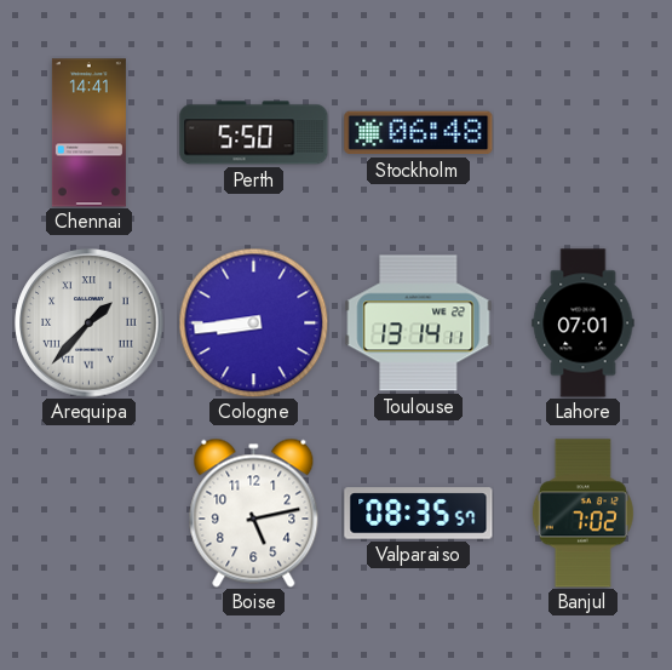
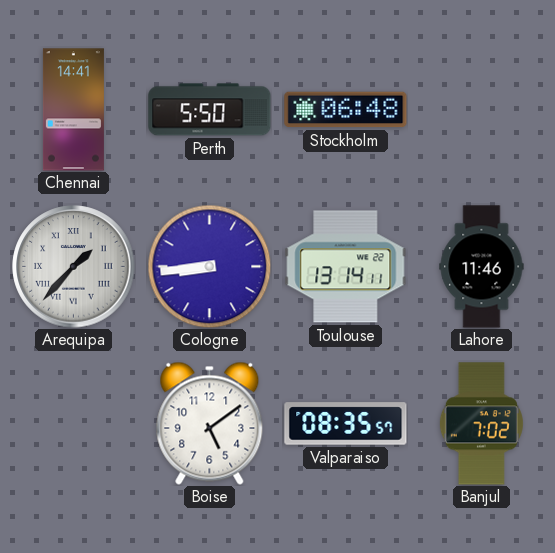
Lahore: 07:01 -> 11:46 (482, 267)
Boise: 5:13 -> 5:09 (210, 423)
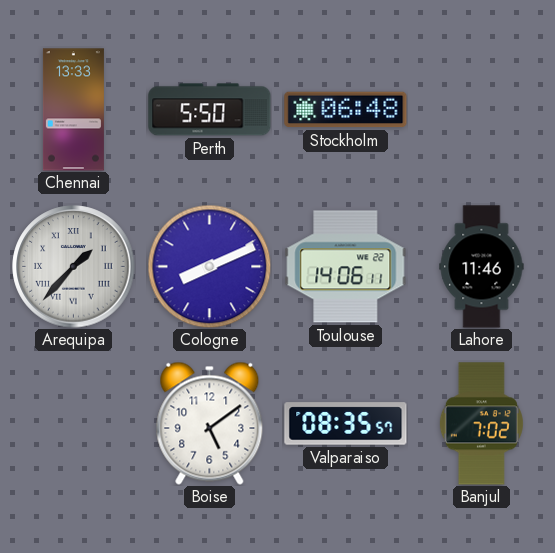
Chennai: 14:41 -> 13:33 (73, 110)
Cologne: 8:44 -> 8:11 (209, 266)
Toulouse: 13:14 -> 14:06 (346, 267)
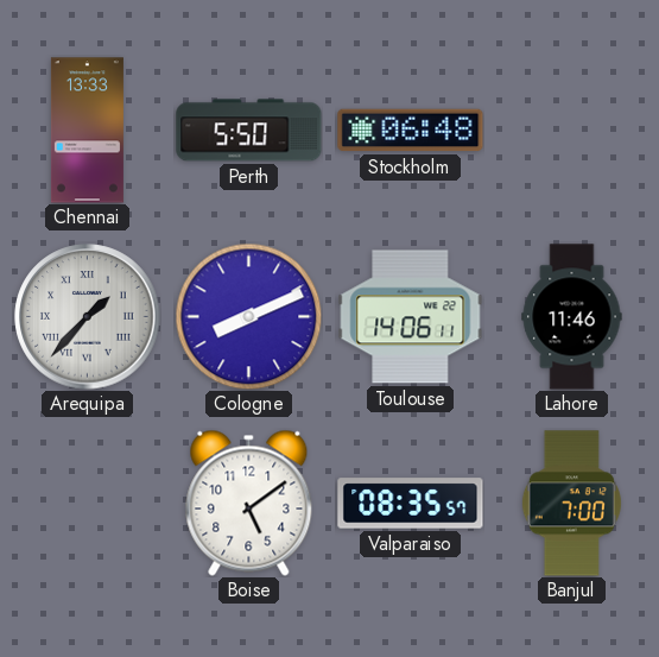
Banjul: 7:02 -> 7:00 (571, 504)
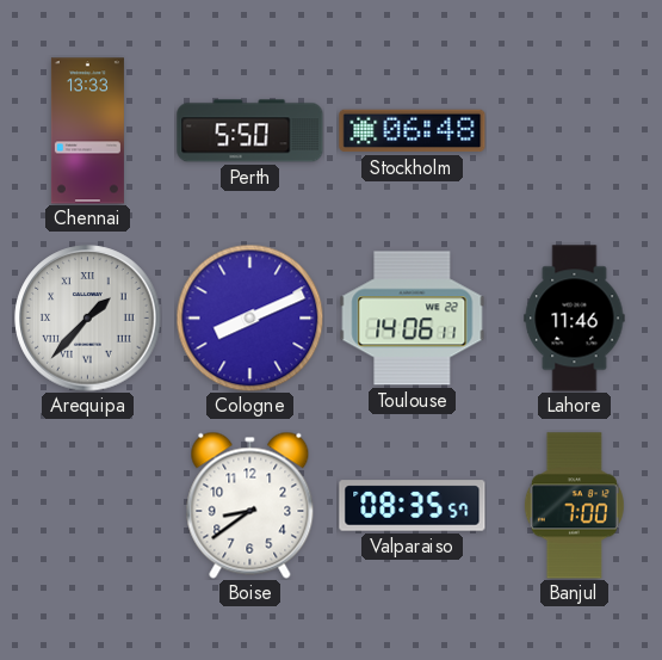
Boise: 5:09 -> 8:39 (250, 505)
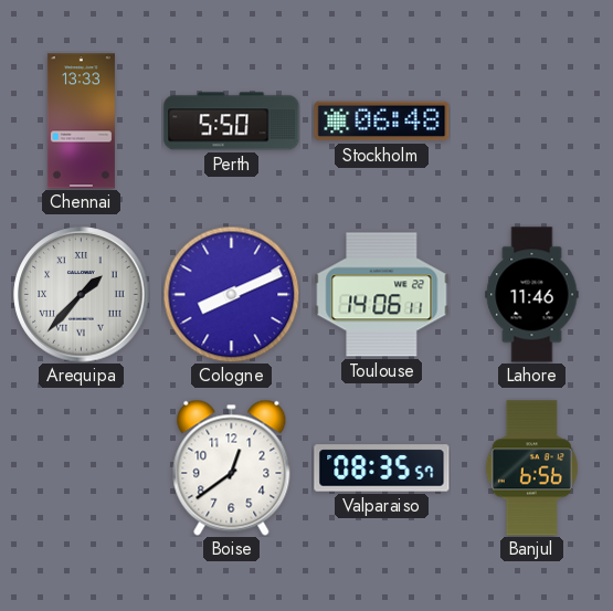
Boise: 8:39 -> 12:39 (232, 467)
Banjul: 7:00 -> 6:56 (531, 468)
